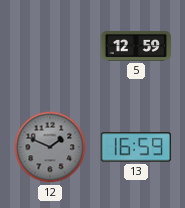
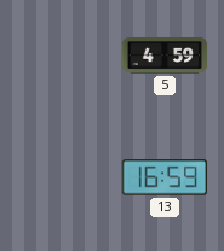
5: 12:59 -> 4:59 (165, 56)
12: 1:49 -> none (50, 147)
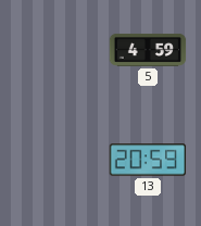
13: 16:59 -> 20:59 (148, 160)
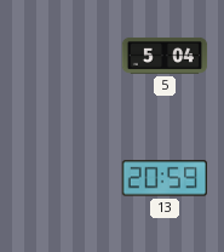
5: 4:59 -> 5:04 (165, 56)
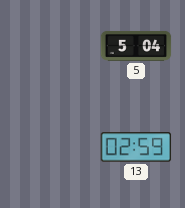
13: 20:59 -> 02:59 (136, 147)
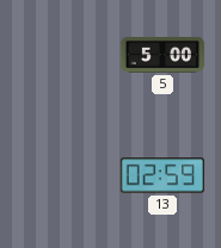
5: 5:04 -> 5:00 (162, 55)
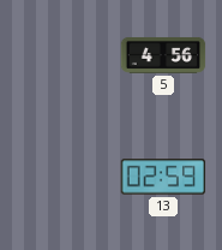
5: 5:00 -> 4:56 (163, 55)
